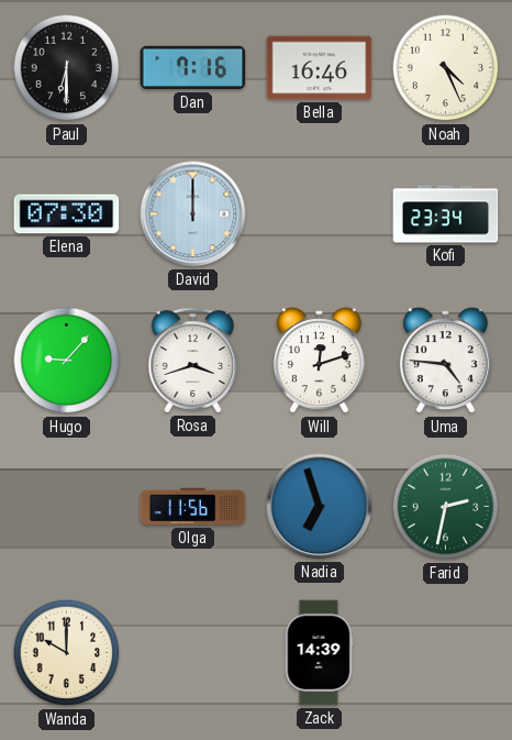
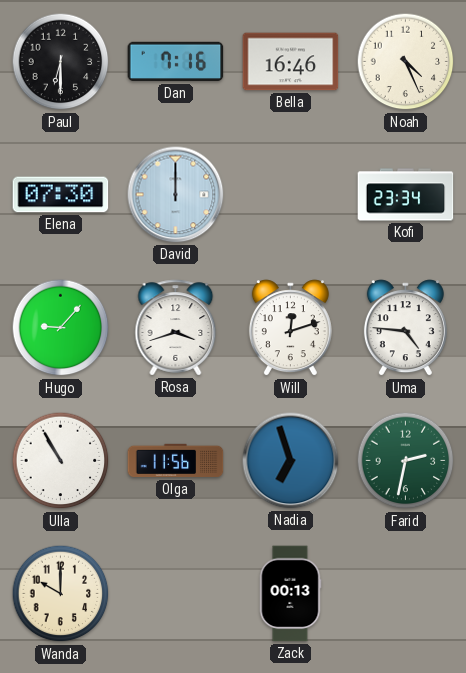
Ulla: none -> 10:55 (61, 461)
Zack: 14:39 -> 00:13 (290, 594)
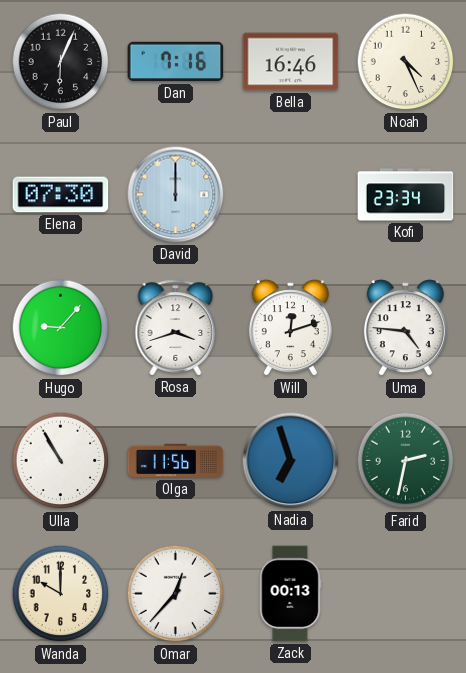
Paul: 6:30 -> 6:04 (61, 62)
Omar: none -> 12:37 (176, 594)
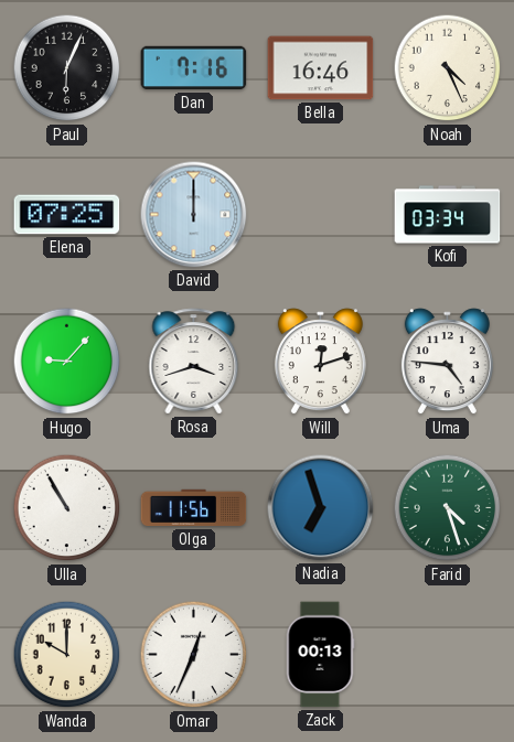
Elena: 07:30 -> 07:25 (67, 215)
Kofi: 23:34 -> 03:34 (448, 215)
Farid: 2:32 -> 4:27 (448, 508)
Omar: 12:37 -> 12:34 (194, 655)
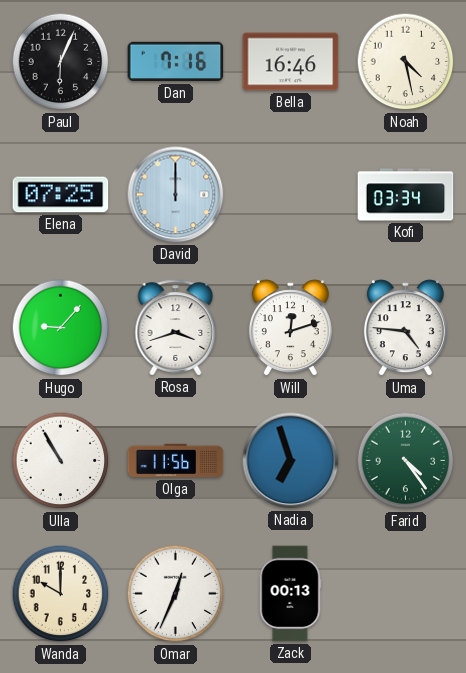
Noah: 4:26 -> 4:28 (406, 62)
Farid: 4:27 -> 4:24 (406, 461)
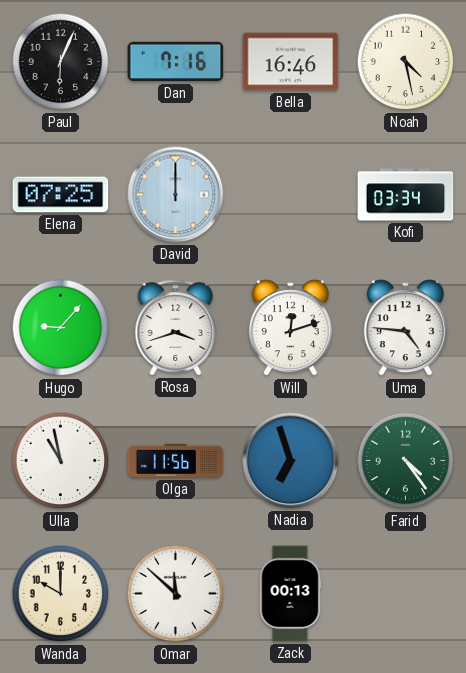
Ulla: 10:55 -> 10:58 (61, 461)
Omar: 12:34 -> 11:52 (176, 594)
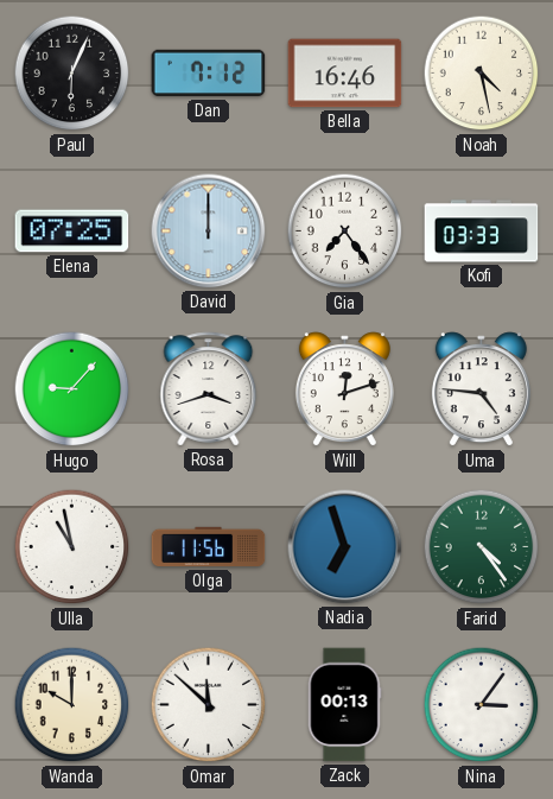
Dan: 7:16 -> 7:12 (209, 74)
Gia: none -> 7:24 (345, 232)
Kofi: 03:34 -> 03:33 (482, 232)
Nina: none -> 3:06 (482, 705)
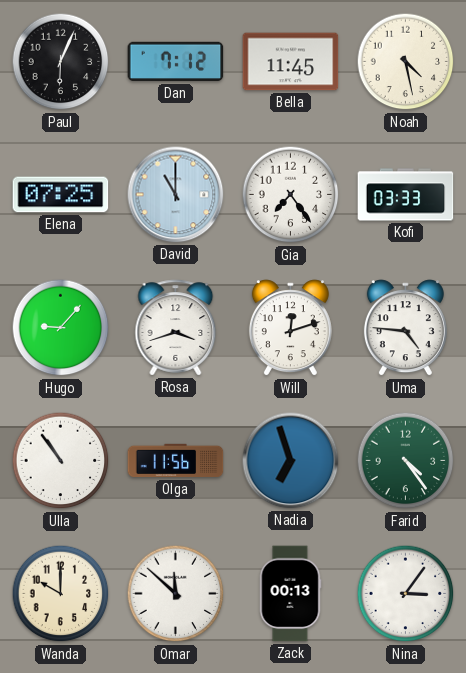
Bella: 16:46 -> 11:45 (291, 62)
David: 12:00 -> 11:00 (176, 195)
Ulla: 10:58 -> 10:54 (61, 461)
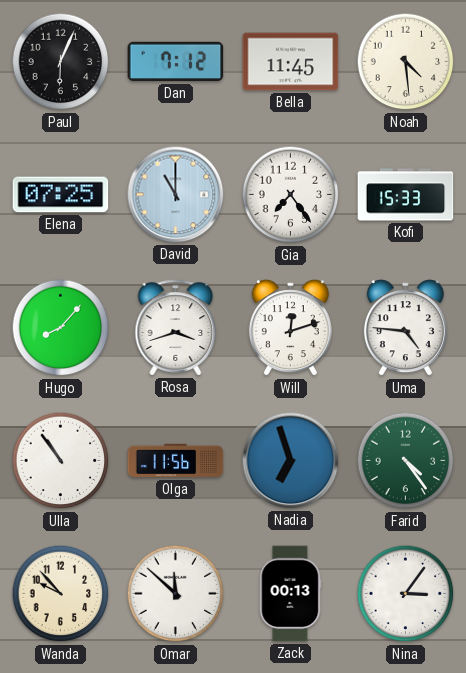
Noah: 4:28 -> 4:29 (406, 62)
Kofi: 03:33 -> 15:33 (406, 195)
Hugo: 9:07 -> 8:07 (61, 328)
Wanda: 10:00 -> 9:53 (61, 594)
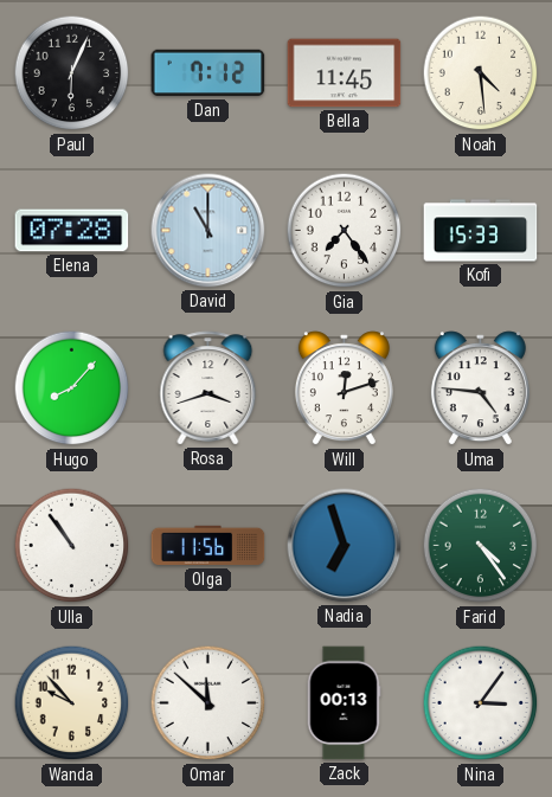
Elena: 07:25 -> 07:28 (72, 231)
